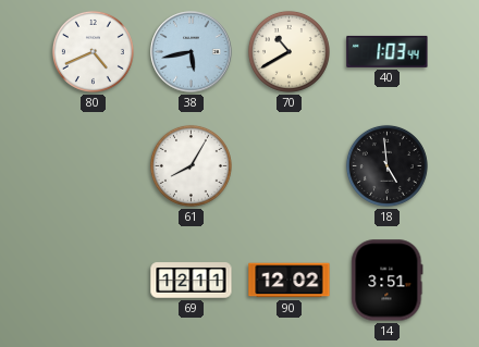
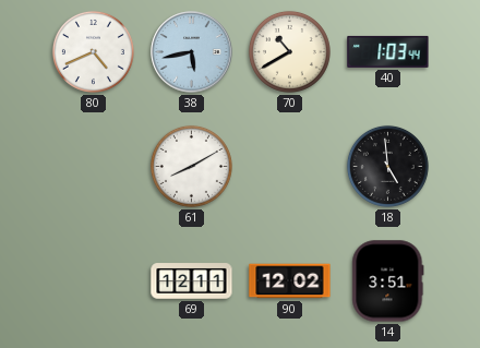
61: 8:05 -> 8:10 (191, 166)
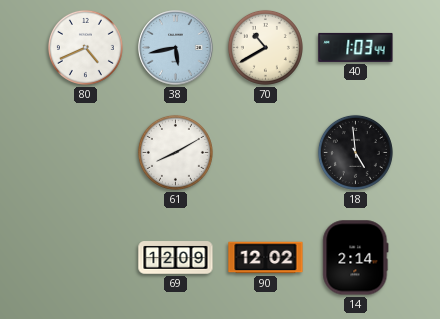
69: 12:11 -> 12:09 (176, 258)
14: 3:51 -> 2:14 (356, 258)
